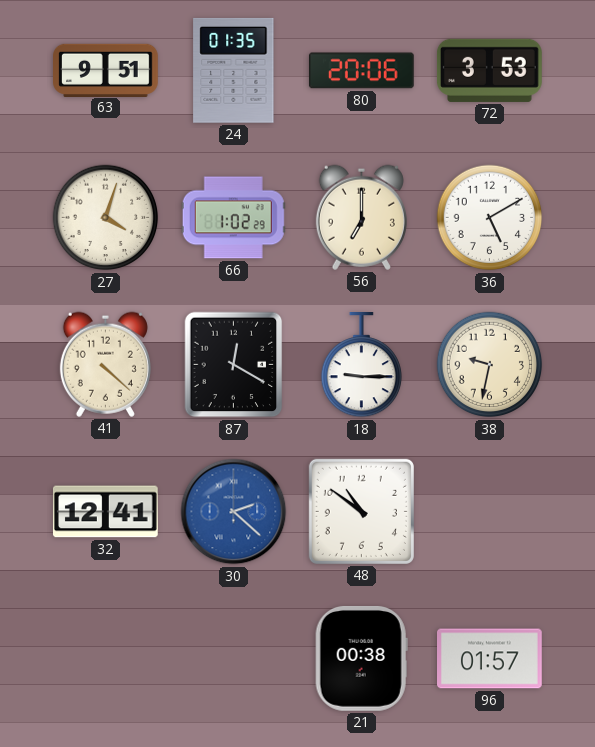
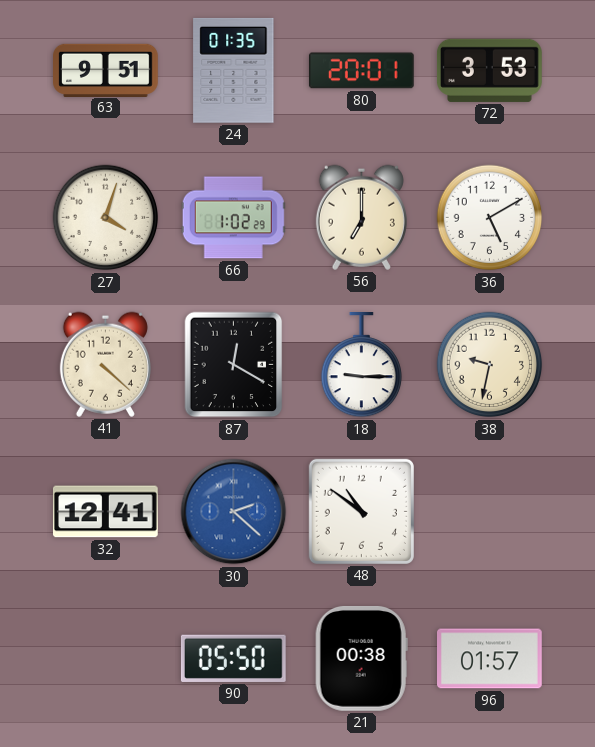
80: 20:06 -> 20:01 (361, 71)
90: none -> 05:50 (233, 658)
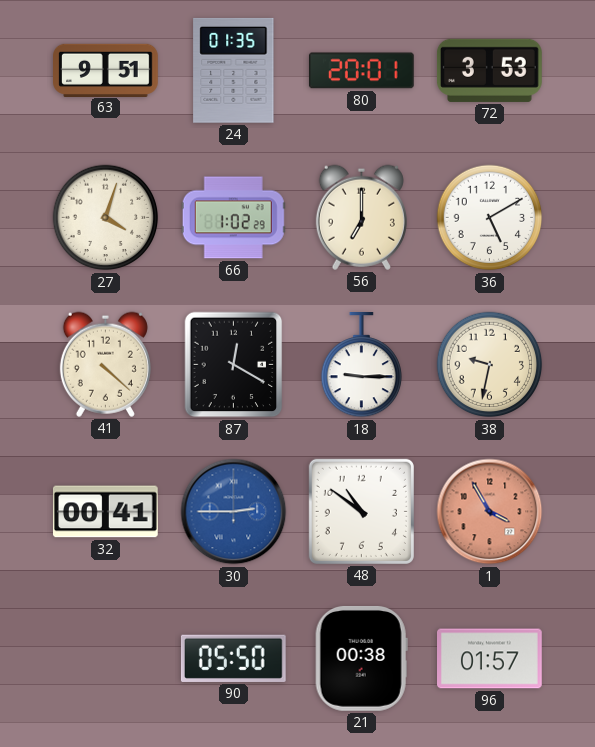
32: 12:41 -> 00:41 (106, 512)
30: 2:22 -> 2:45 (234, 512)
1: none -> 3:55 (490, 512)
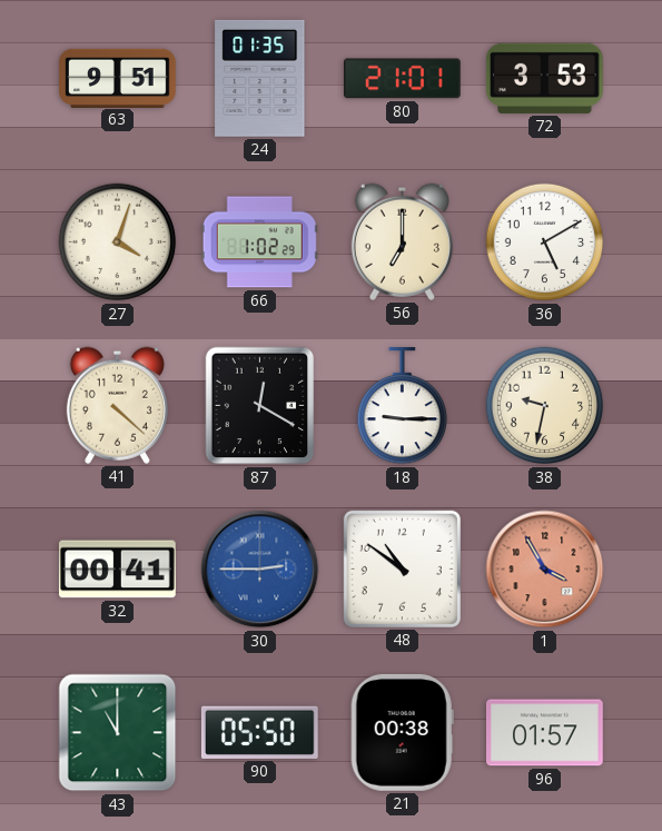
80: 20:01 -> 21:01 (402, 79)
43: none -> 11:00 (118, 733)
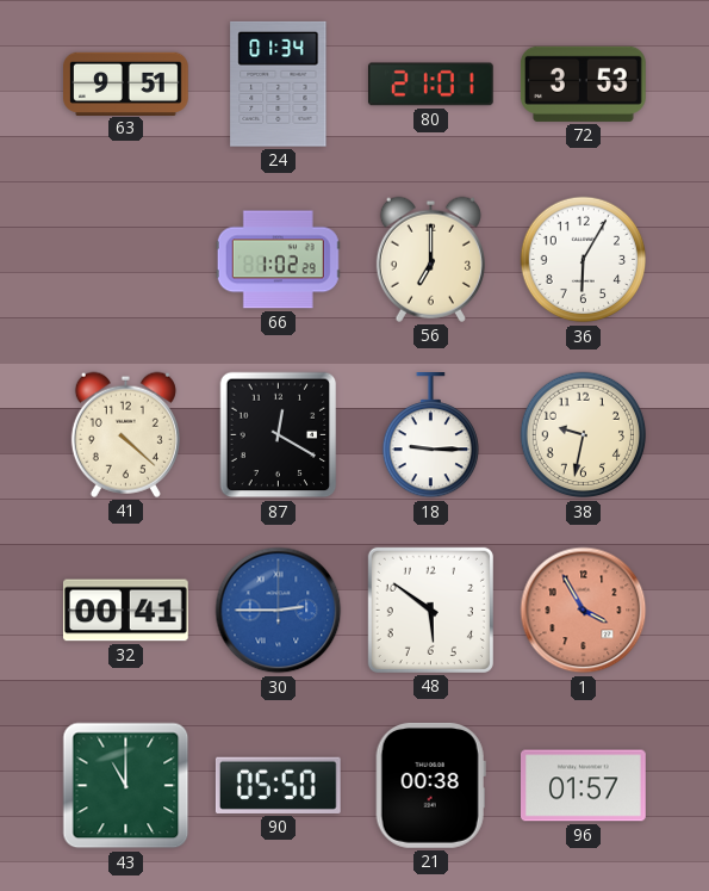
24: 01:35 -> 01:34 (279, 83)
27: 4:03 -> none (118, 243)
36: 5:10 -> 6:05 (584, 260)
48: 10:51 -> 5:51 (430, 610)
